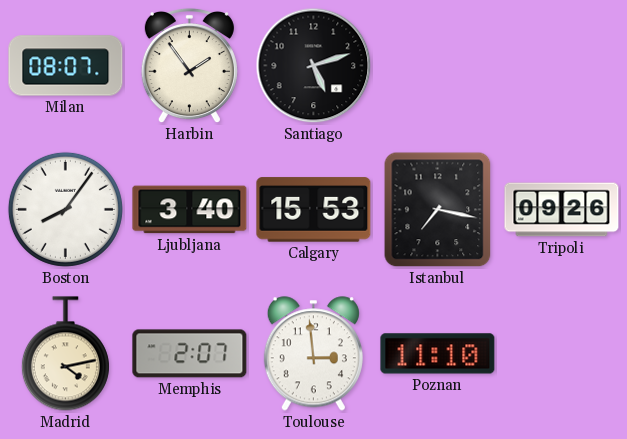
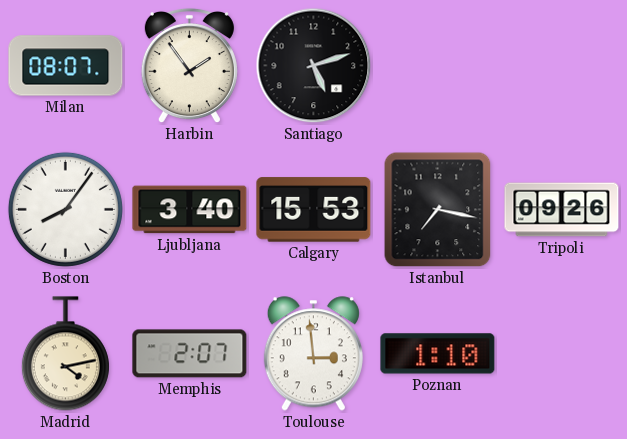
Poznan: 11:10 -> 1:10 (438, 354)
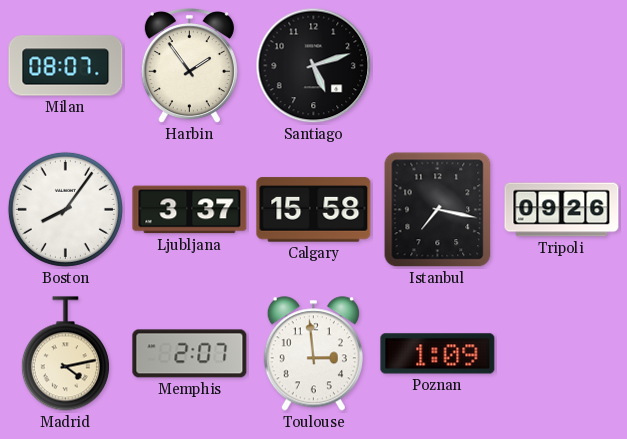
Ljubljana: 3:40 -> 3:37 (190, 210)
Calgary: 15:53 -> 15:58 (314, 210)
Poznan: 1:10 -> 1:09 (438, 354)
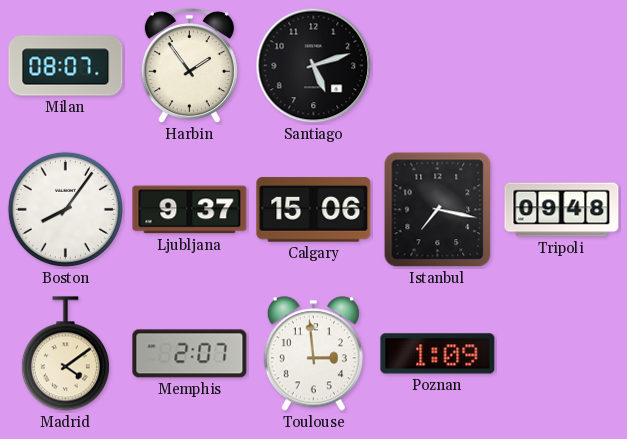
Ljubljana: 3:37 -> 9:37 (190, 210)
Calgary: 15:58 -> 15:06 (314, 210)
Tripoli: 09:26 -> 09:48 (562, 210)
Madrid: 4:13 -> 4:09 (65, 354)
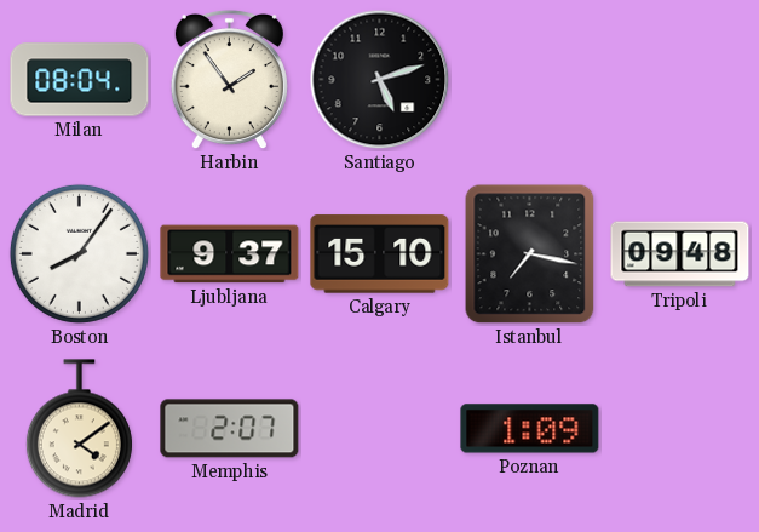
Milan: 08:07 -> 08:04 (80, 80)
Calgary: 15:06 -> 15:10 (380, 254)
Toulouse: 2:59 -> none (313, 354)
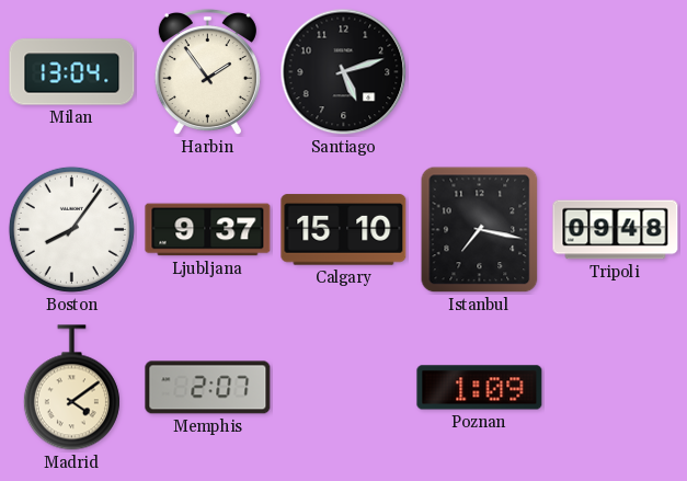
Milan: 08:04 -> 13:04 (72, 72)
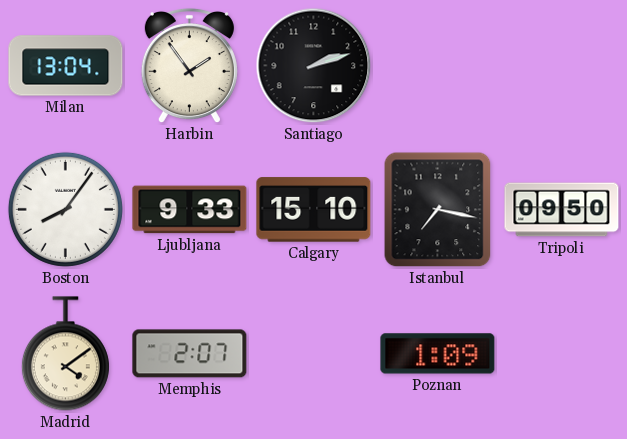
Santiago: 5:12 -> 2:12 (314, 66)
Ljubljana: 9:37 -> 9:33 (190, 210)
Tripoli: 09:48 -> 09:50 (562, 210)
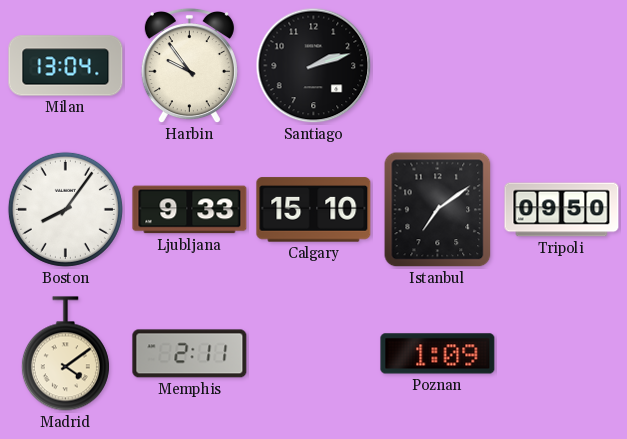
Harbin: 1:54 -> 9:54 (189, 66)
Istanbul: 7:17 -> 7:09 (438, 210)
Memphis: 2:07 -> 2:11 (190, 354)
